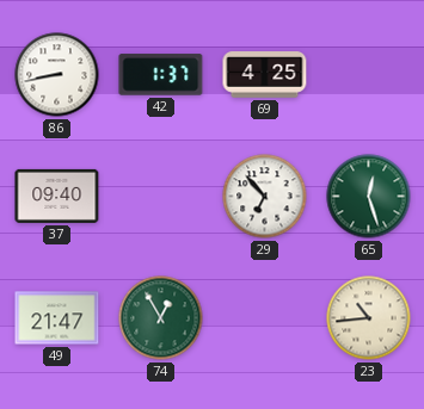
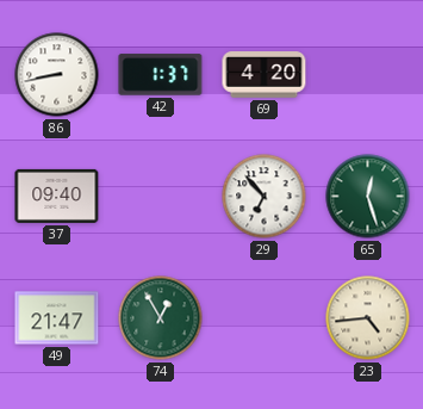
69: 4:25 -> 4:20 (265, 75)
23: 10:44 -> 4:44 (368, 318)
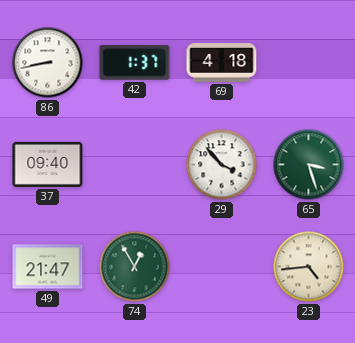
69: 4:20 -> 4:18 (222, 63)
29: 6:53 -> 3:53 (222, 165)
65: 12:27 -> 3:27 (309, 165)
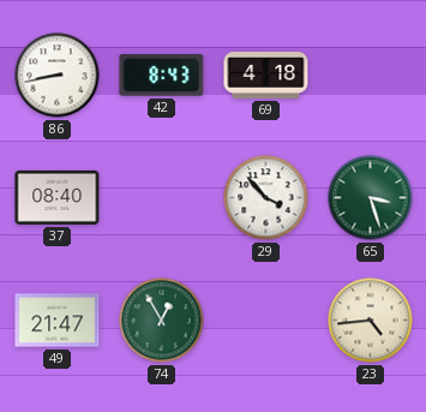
42: 1:37 -> 8:43 (162, 76)
37: 09:40 -> 08:40 (58, 197)
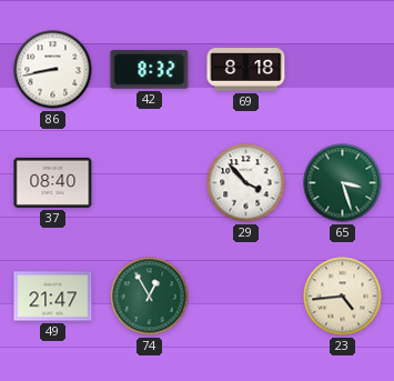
42: 8:43 -> 8:32 (150, 70)
69: 4:18 -> 8:18 (246, 70)
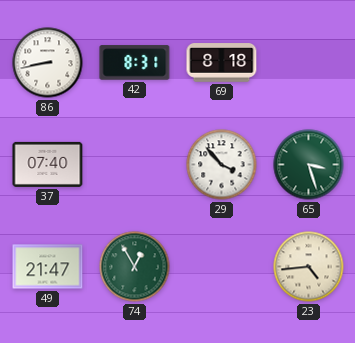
42: 8:32 -> 8:31 (135, 63)
37: 08:40 -> 07:40 (48, 164)
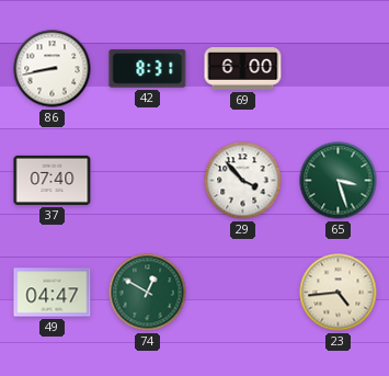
69: 8:18 -> 6:00 (243, 69)
49: 21:47 -> 04:47 (53, 293)
74: 12:55 -> 12:50 (148, 293)
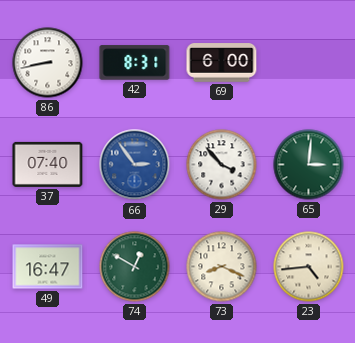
66: none -> 2:54 (135, 165)
65: 3:27 -> 3:01 (309, 165)
49: 04:47 -> 16:47 (48, 267)
73: none -> 8:19 (222, 267)
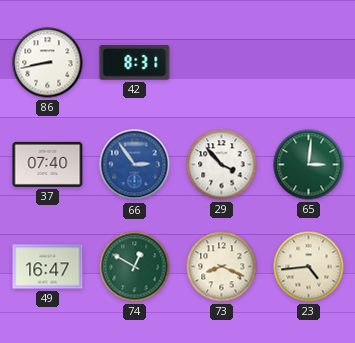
69: 6:00 -> none (222, 63)
